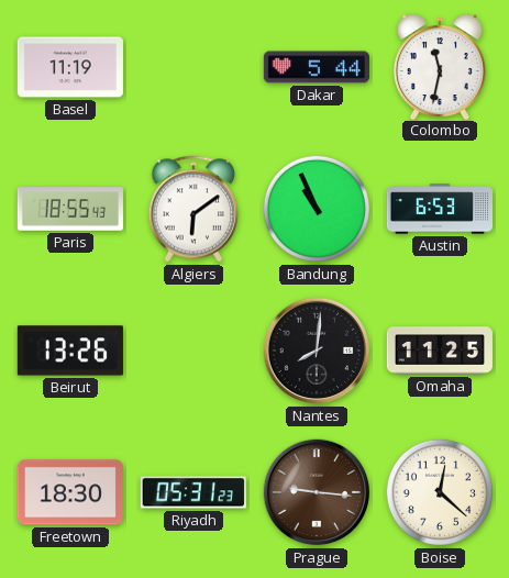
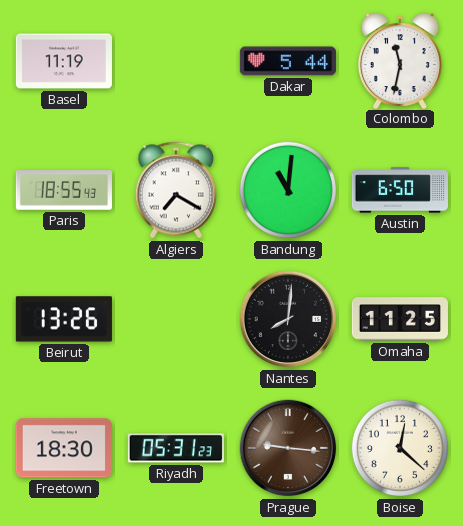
Algiers: 6:09 -> 7:20 (176, 190)
Bandung: 10:56 -> 11:01 (288, 190)
Austin: 6:53 -> 6:50 (400, 190)
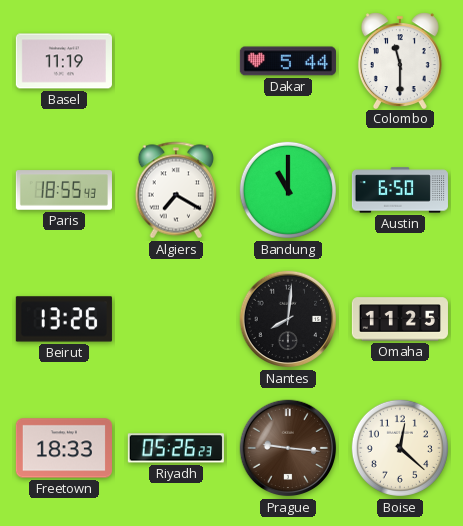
Colombo: 11:32 -> 11:30 (400, 60)
Bandung: 11:01 -> 11:00 (288, 190)
Freetown: 18:30 -> 18:33 (64, 448)
Riyadh: 05:31 -> 05:26 (176, 448)
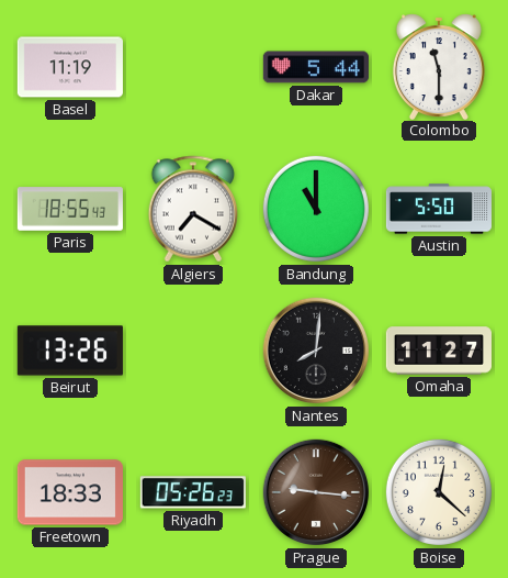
Austin: 6:50 -> 5:50 (439, 209)
Omaha: 11:25 -> 11:27 (439, 351)
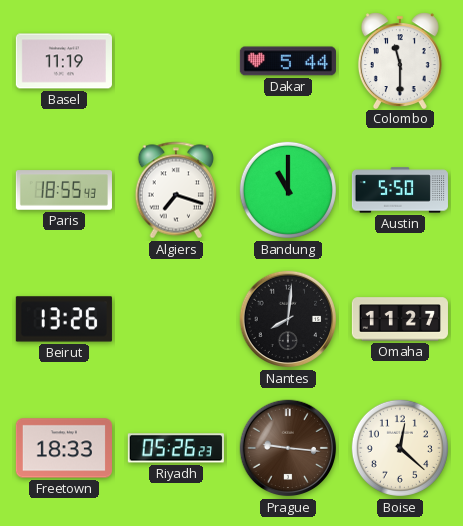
Algiers: 7:20 -> 7:18 (176, 190)
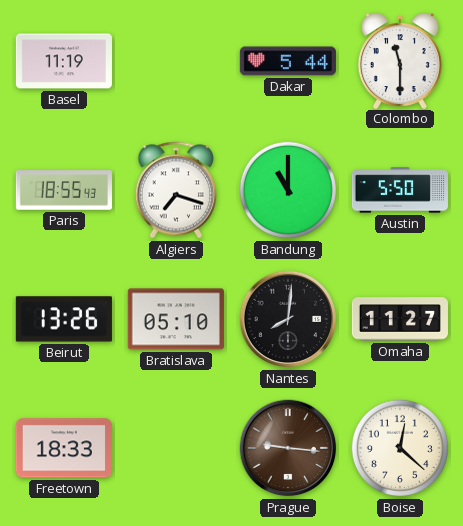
Bratislava: none -> 05:10 (176, 319)
Riyadh: 05:26 -> none (176, 448)
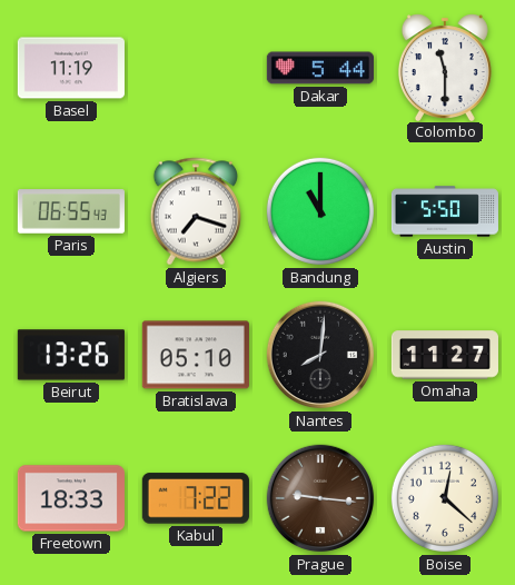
Paris: 18:55 -> 06:55 (71, 211)
Kabul: none -> 7:22 (196, 498)
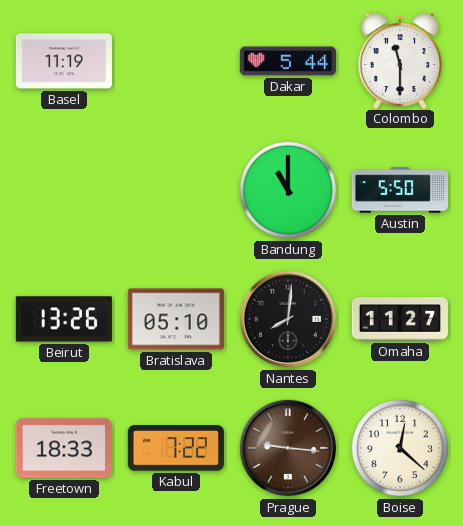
Paris: 06:55 -> none (71, 211)
Algiers: 7:18 -> none (196, 211)
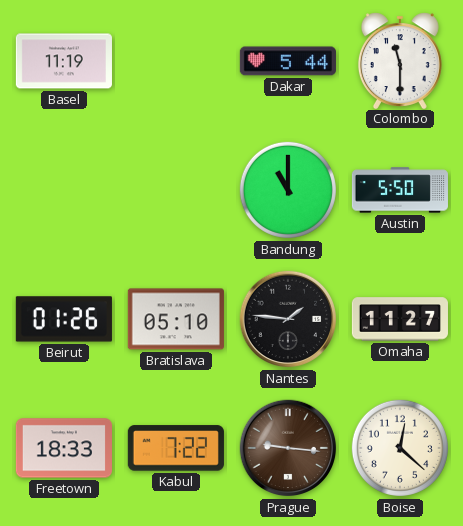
Beirut: 13:26 -> 01:26 (64, 319)
Nantes: 8:01 -> 1:46 (288, 319)
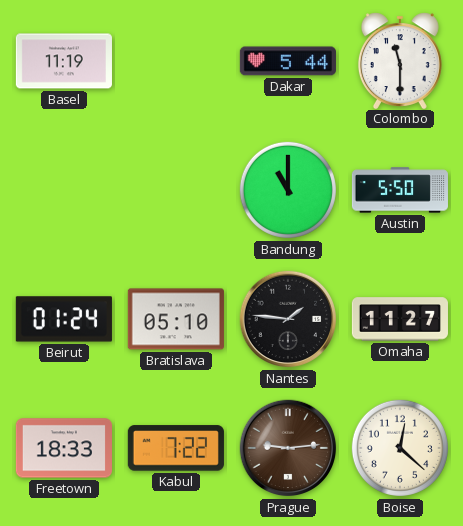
Beirut: 01:26 -> 01:24 (64, 319)
Prague: 9:16 -> 9:14 (288, 448)
